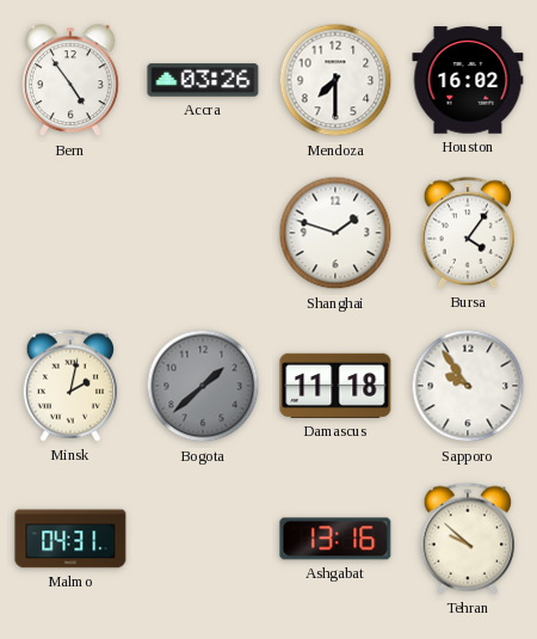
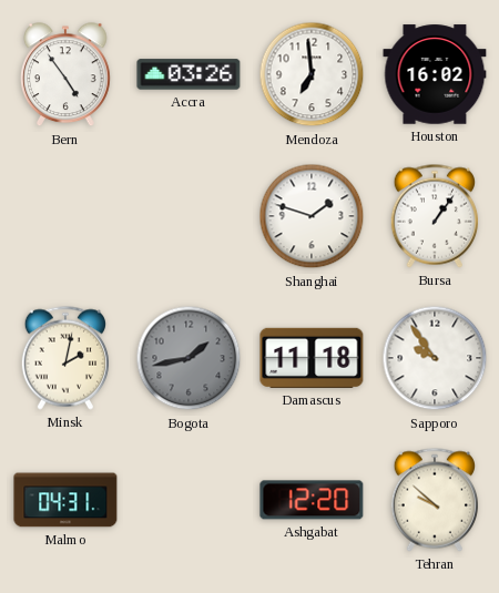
Mendoza: 7:30 -> 6:59 (312, 74)
Bursa: 4:06 -> 1:06 (434, 216)
Bogota: 1:38 -> 1:43 (189, 358)
Ashgabat: 13:16 -> 12:20 (312, 500)
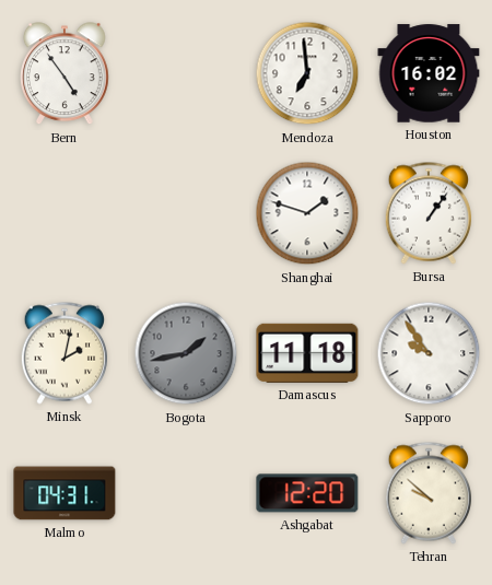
Accra: 03:26 -> none (189, 74)
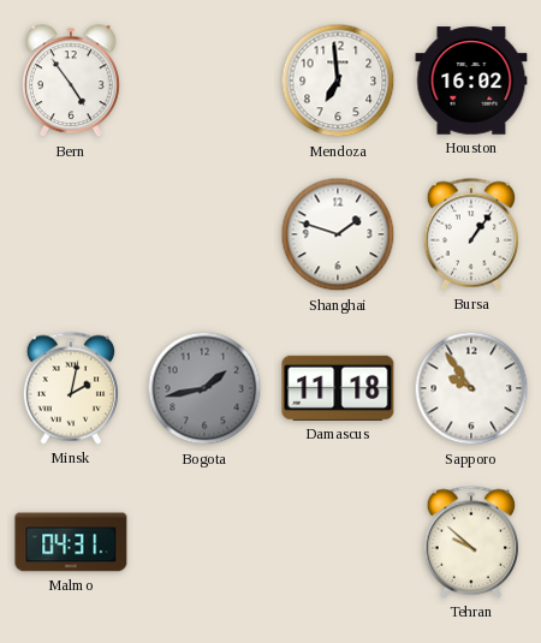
Ashgabat: 12:20 -> none (307, 493)
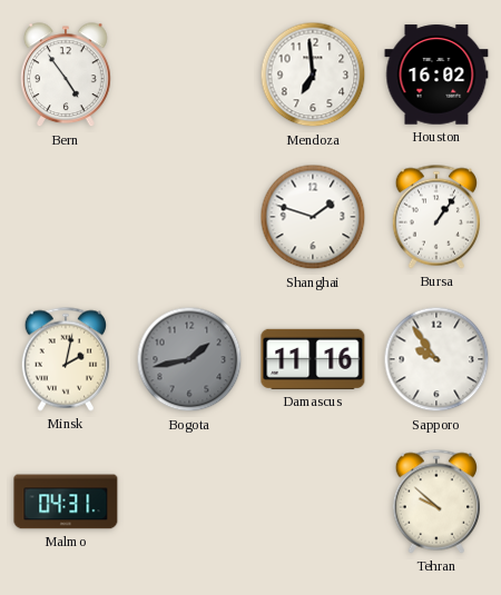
Damascus: 11:18 -> 11:16 (313, 359)
